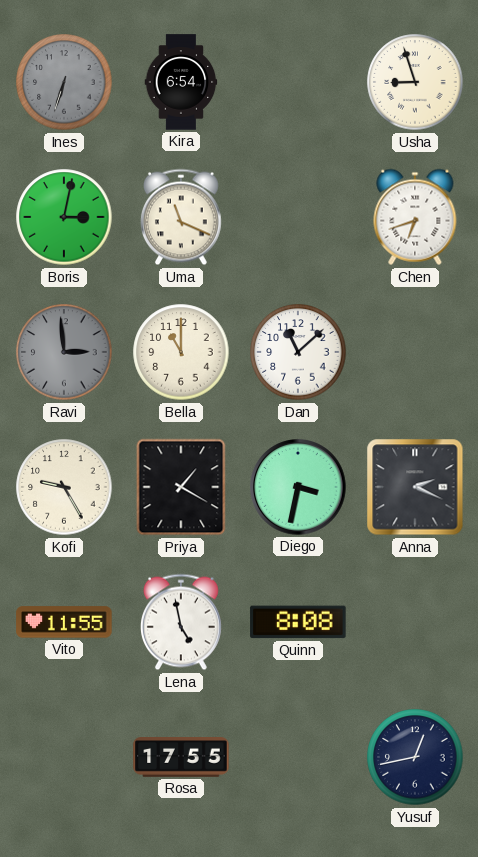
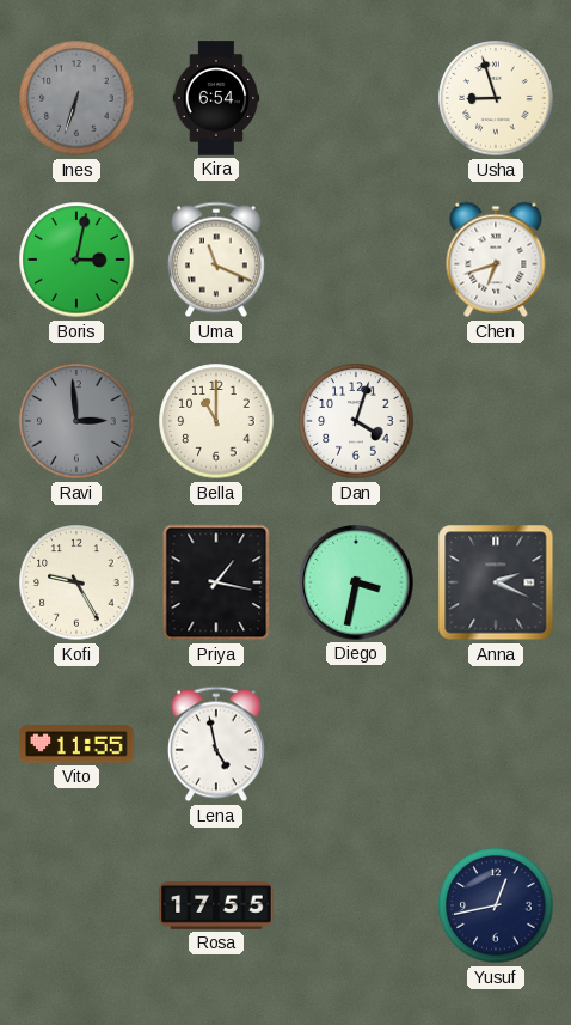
Dan: 11:08 -> 4:03 (356, 421)
Priya: 1:20 -> 1:17 (216, 582)
Quinn: 8:08 -> none (298, 622)
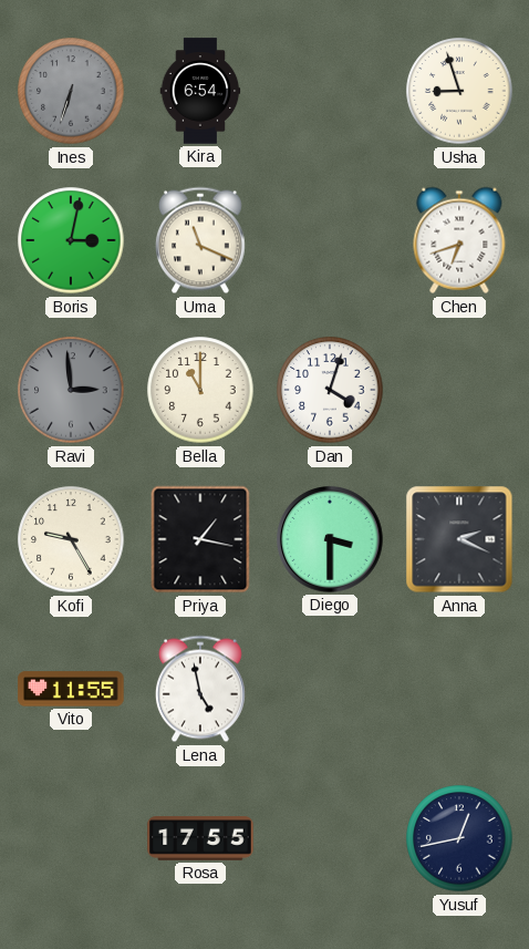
Diego: 3:32 -> 3:30 (330, 539)
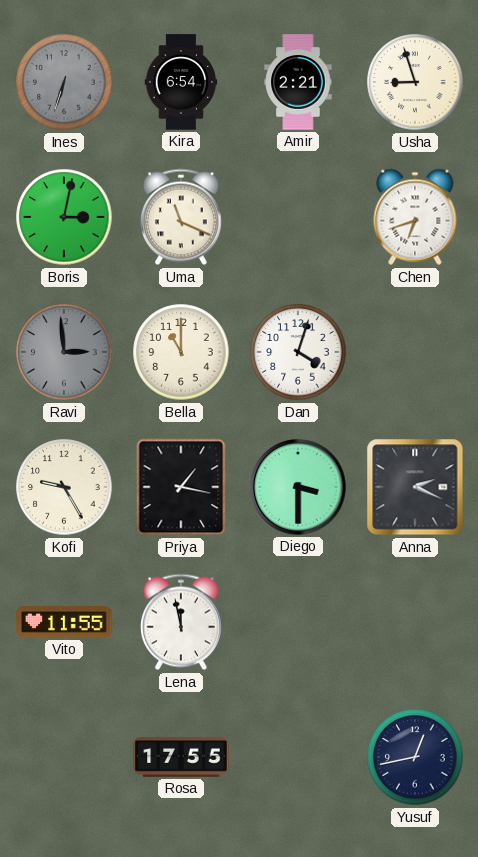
Amir: none -> 2:21 (298, 82)
Lena: 4:58 -> 11:58 (181, 622)
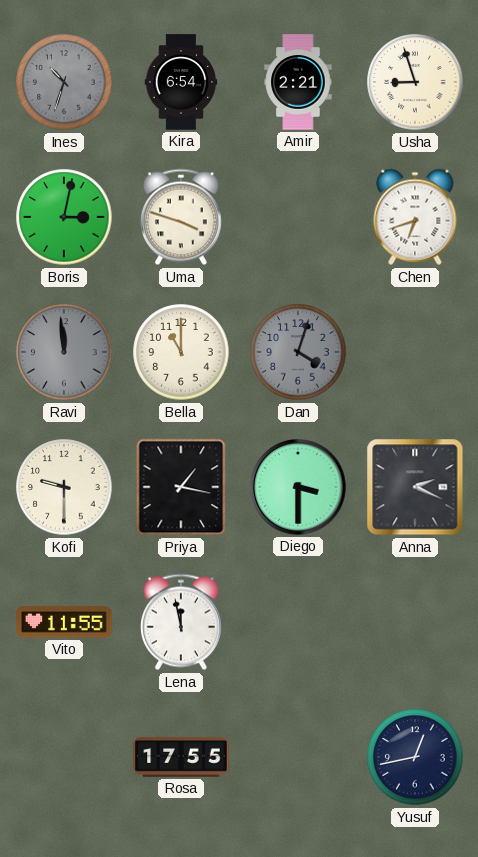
Ines: 6:33 -> 10:33 (64, 82)
Uma: 11:19 -> 3:48 (181, 217)
Ravi: 2:59 -> 11:59 (64, 352)
Dan dial: white -> grey (298, 352)
Kofi: 9:25 -> 9:30 (64, 487)
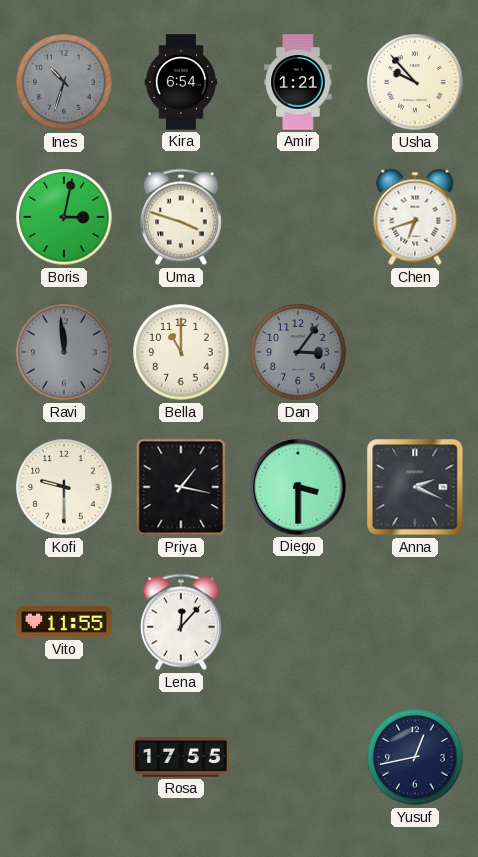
Amir: 2:21 -> 1:21 (298, 82)
Usha: 8:57 -> 9:53 (415, 82)
Dan: 4:03 -> 3:06 (298, 352)
Lena: 11:58 -> 12:07 (181, 622)
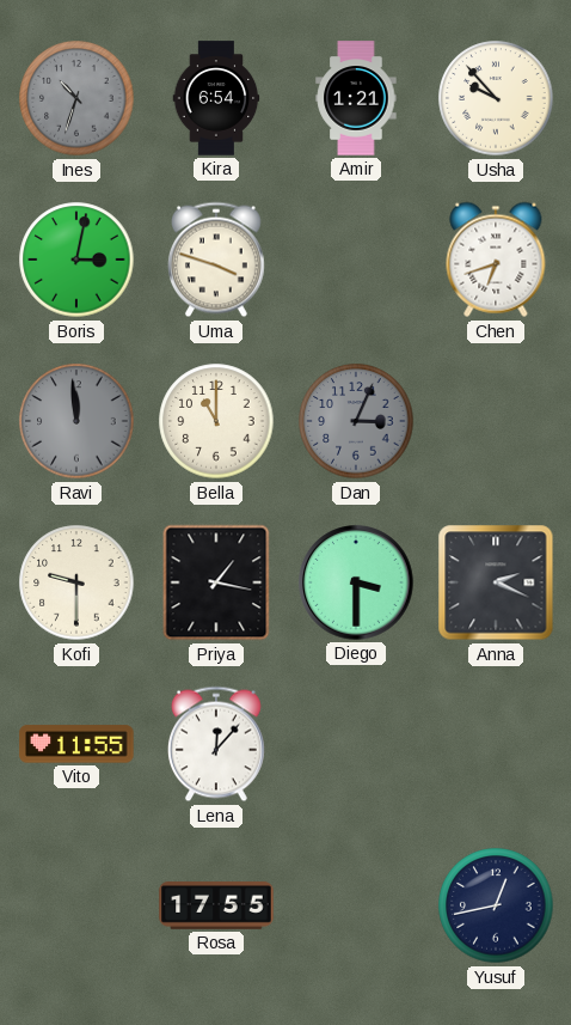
Dan: 3:06 -> 3:04 (356, 421)
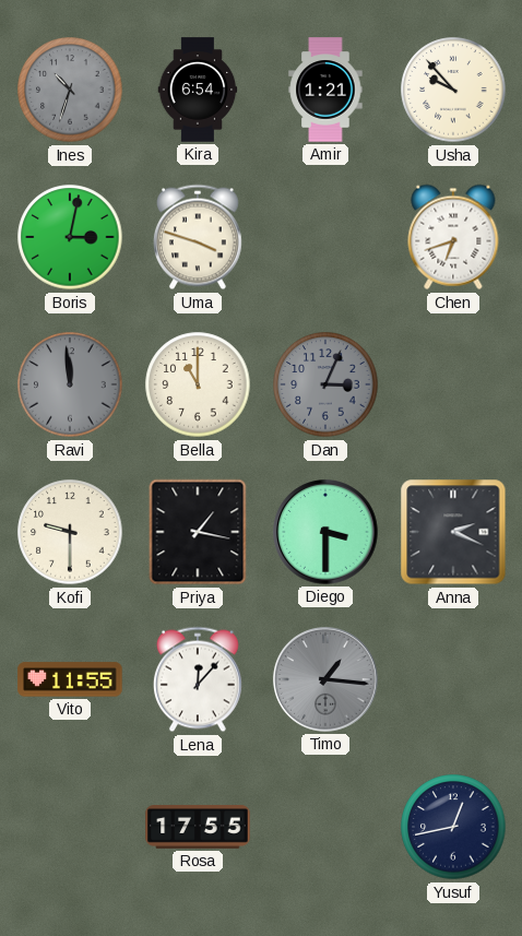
Timo: none -> 1:16 (325, 679)
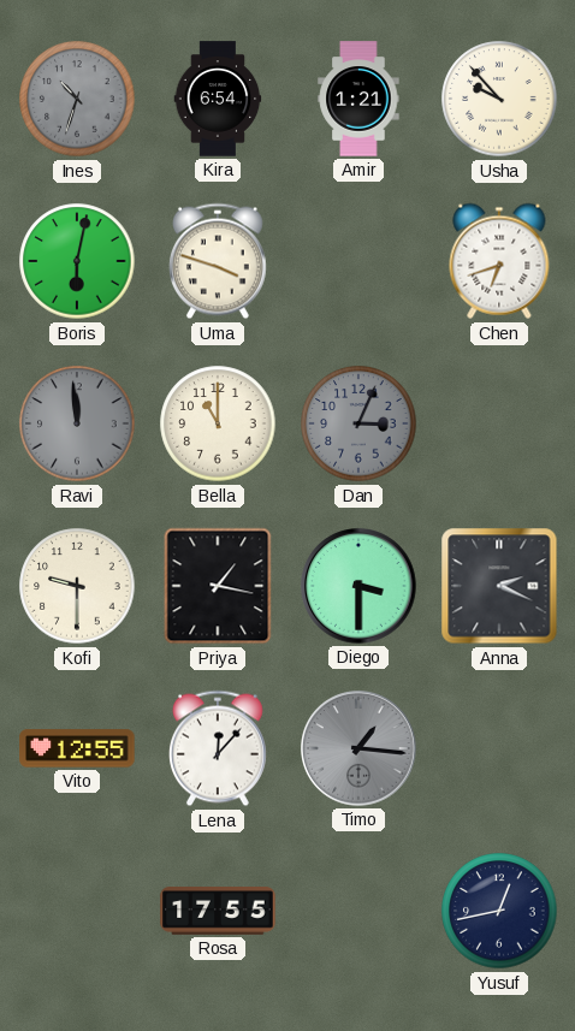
Boris: 3:02 -> 6:02 (77, 261)
Vito: 11:55 -> 12:55 (77, 748)
